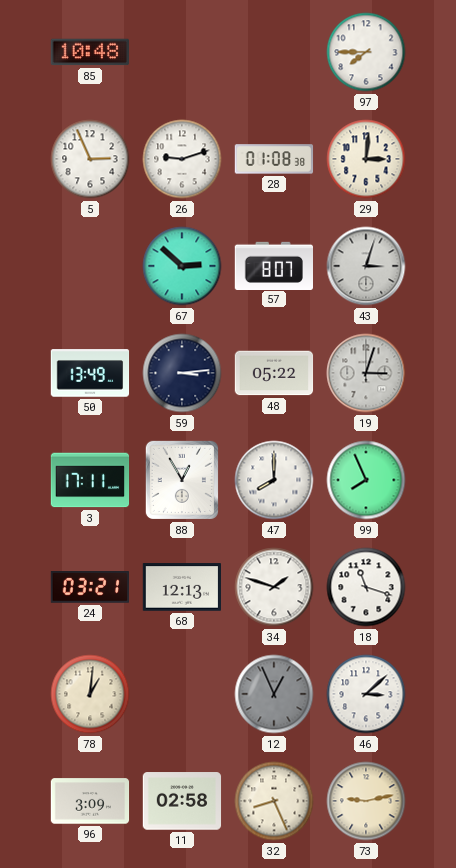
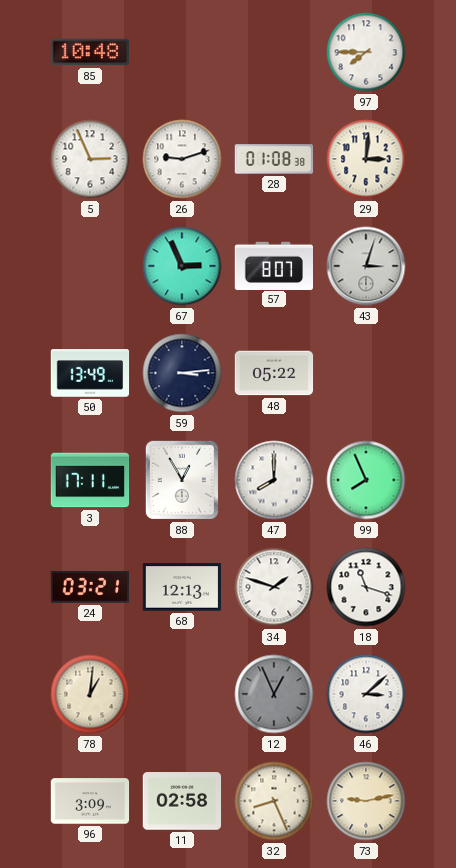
67: 2:52 -> 2:56 (182, 266)
19: 3:03 -> none (366, 373)
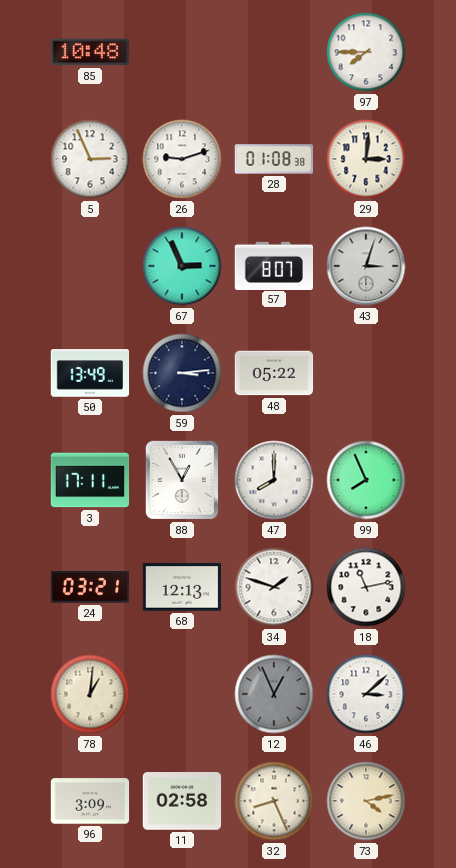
18: 11:18 -> 11:13 (366, 587)
73: 9:13 -> 4:13 (366, 801)
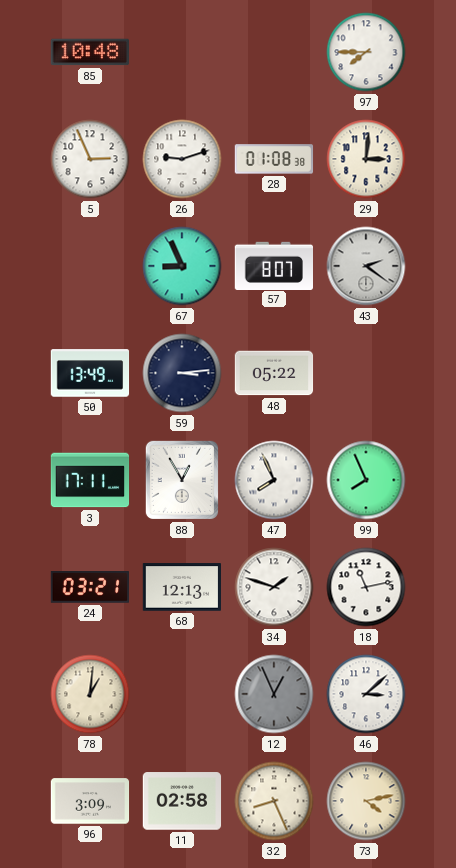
67: 2:56 -> 8:56 (182, 266)
43: 3:03 -> 2:21 (366, 266)
47: 8:00 -> 7:56 (274, 480)
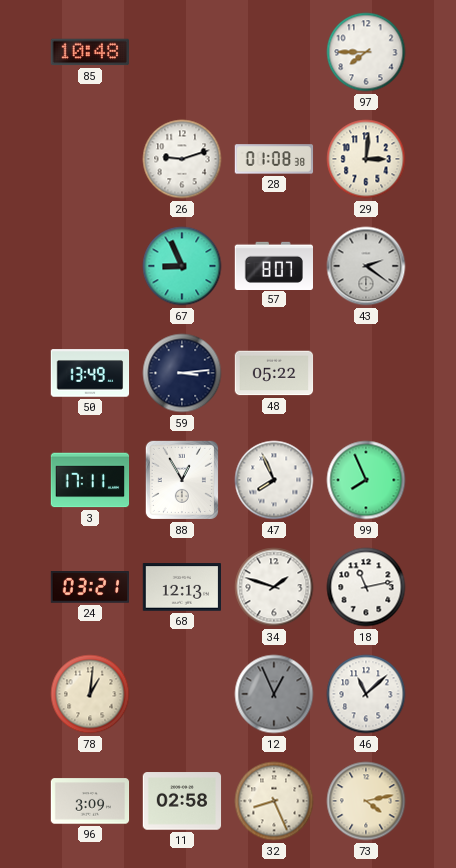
5: 2:56 -> none (90, 159)
46: 3:08 -> 11:08 (366, 694)
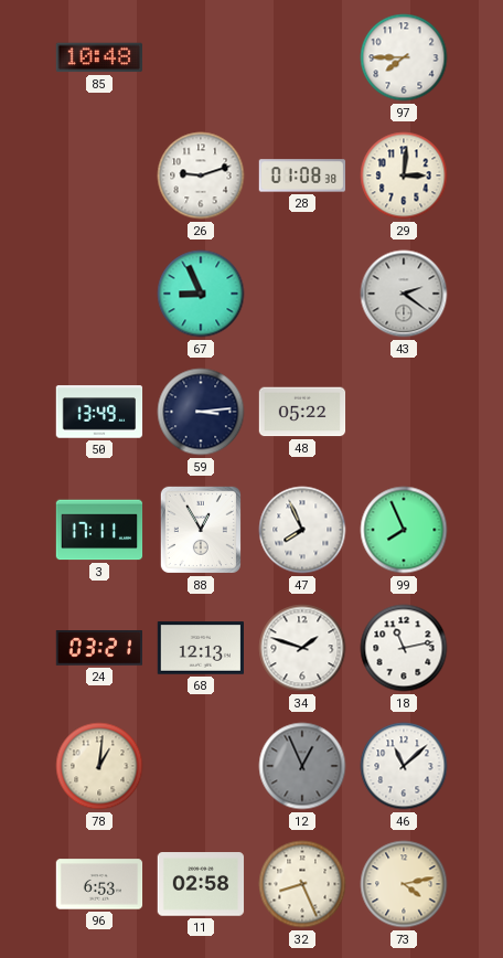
57: 8:07 -> none (273, 265)
96: 3:09 -> 6:53 (99, 884)
